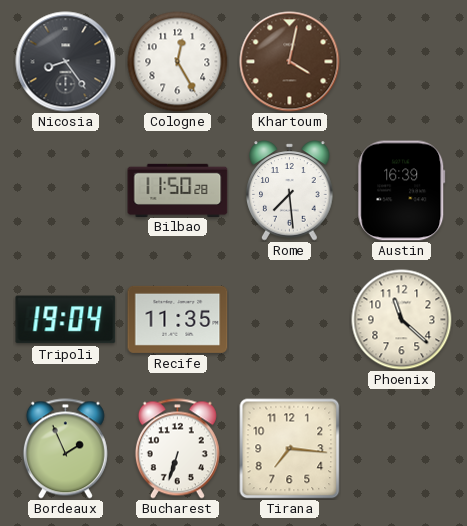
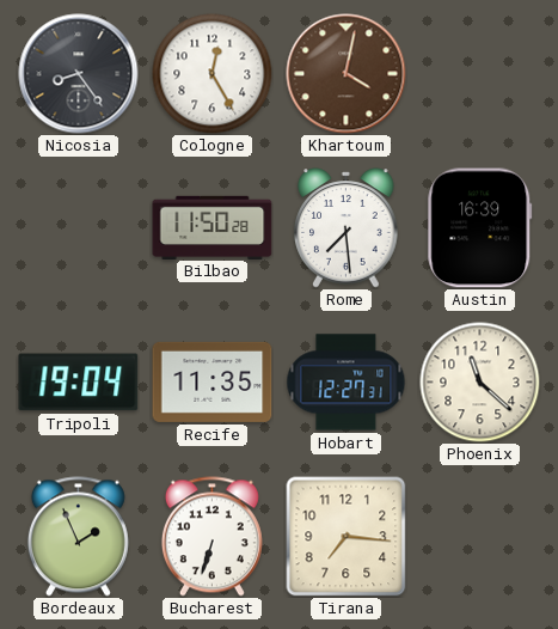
Hobart: none -> 12:27 (347, 383)
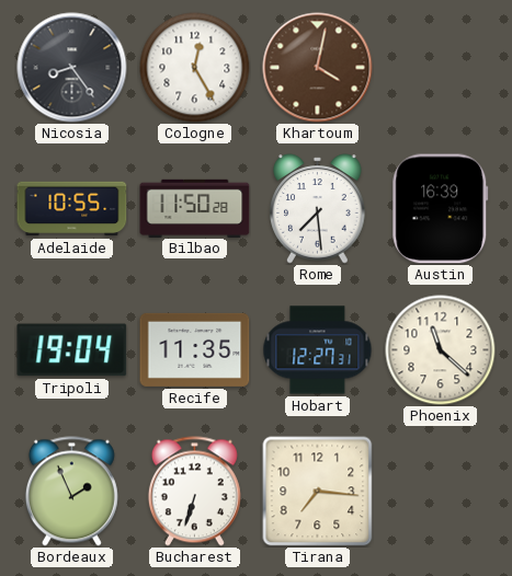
Adelaide: none -> 10:55 (72, 209)
